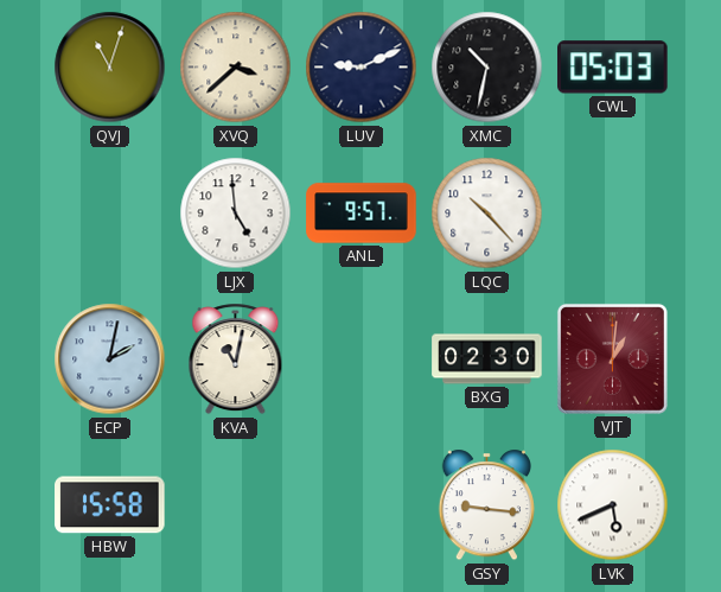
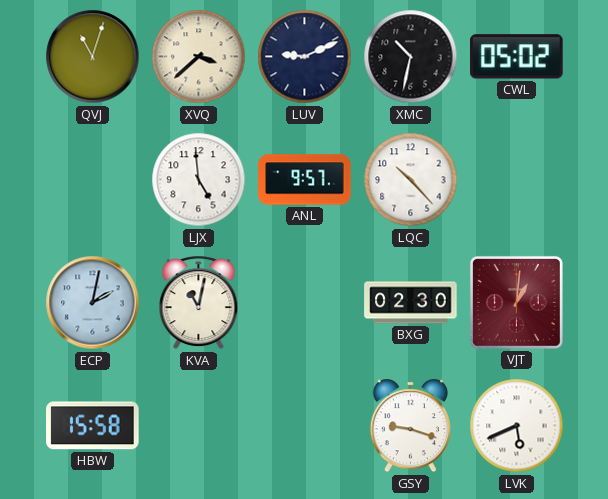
CWL: 05:03 -> 05:02 (517, 57)
GSY: 9:16 -> 9:18 (410, 426)
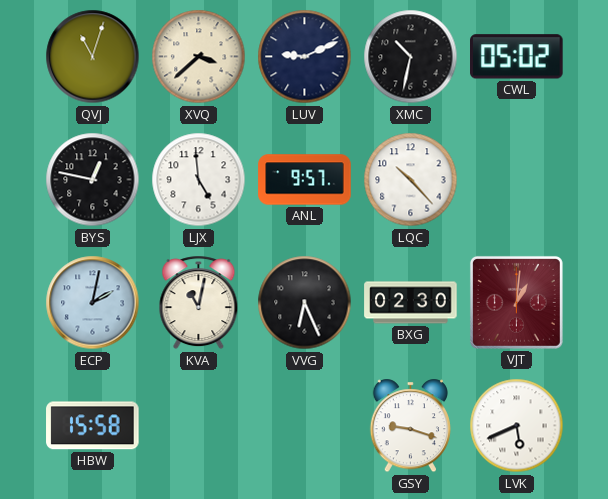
BYS: none -> 12:47 (93, 180)
VVG: none -> 6:26 (305, 303)
